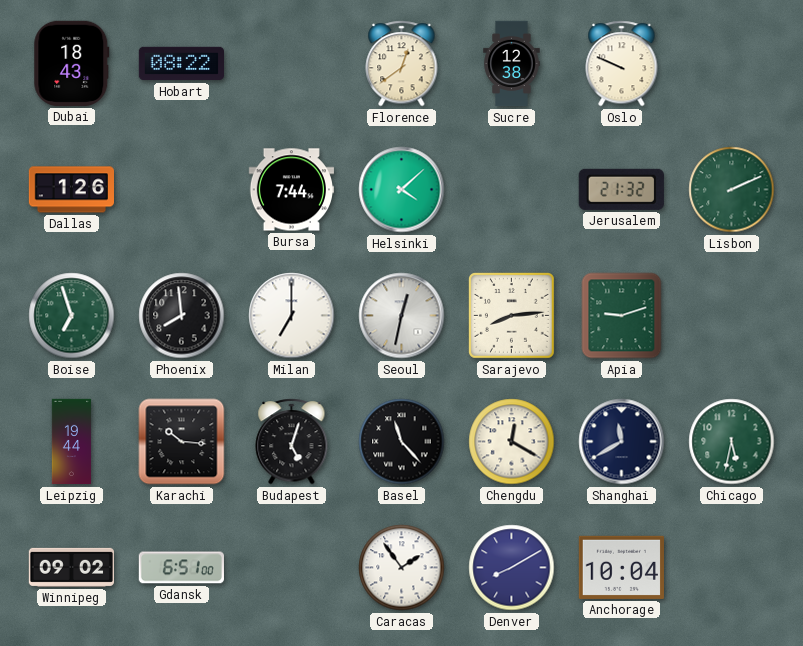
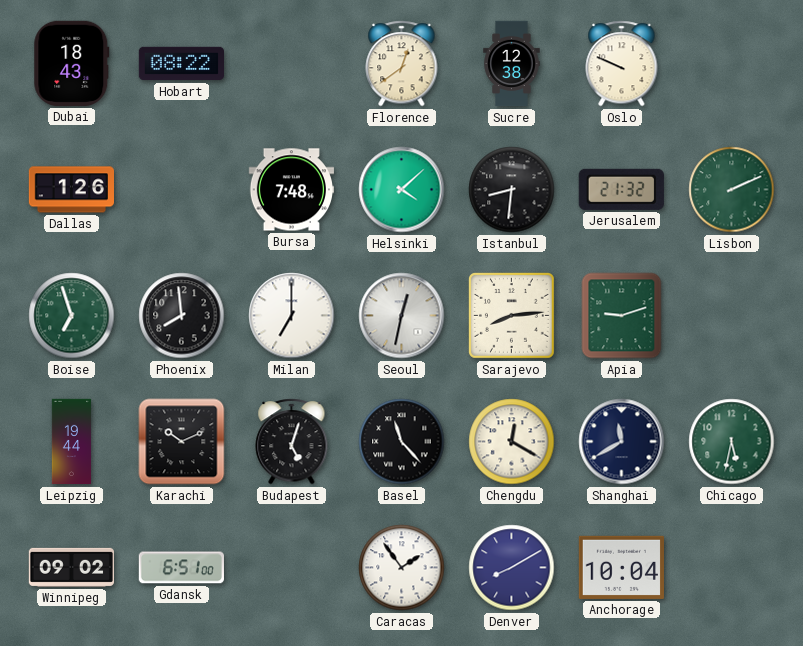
Bursa: 7:44 -> 7:48 (291, 190)
Istanbul: none -> 8:31 (512, 190)
Karachi: 10:16 -> 10:11 (182, 442)
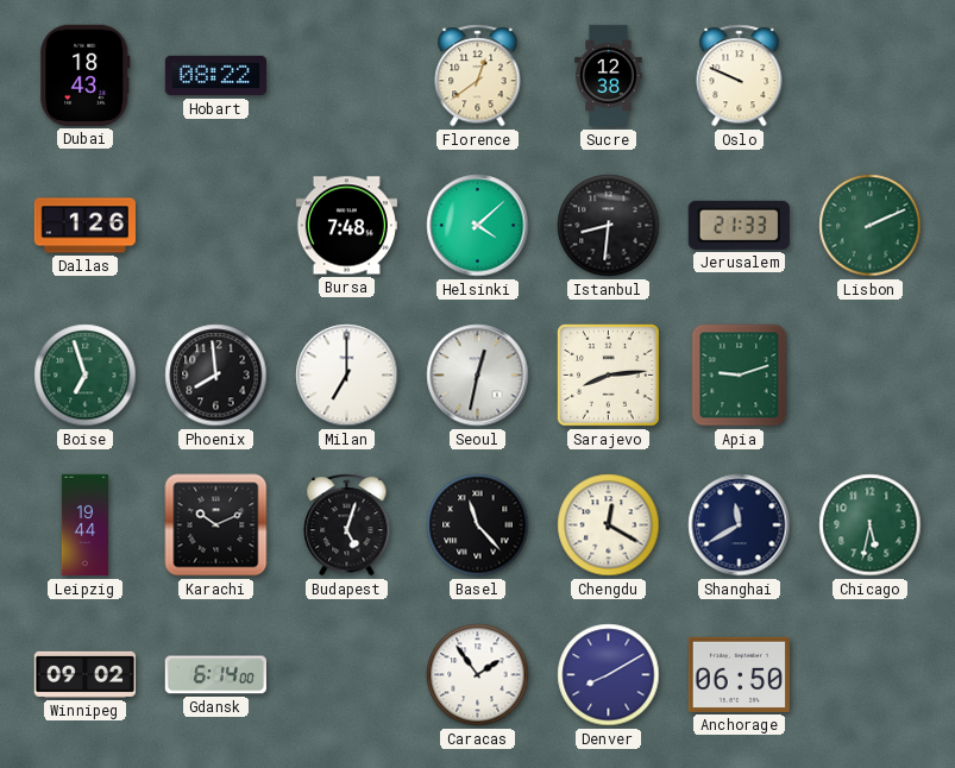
Jerusalem: 21:32 -> 21:33 (739, 225)
Gdansk: 6:51 -> 6:14 (215, 675)
Anchorage: 10:04 -> 06:50 (739, 674)
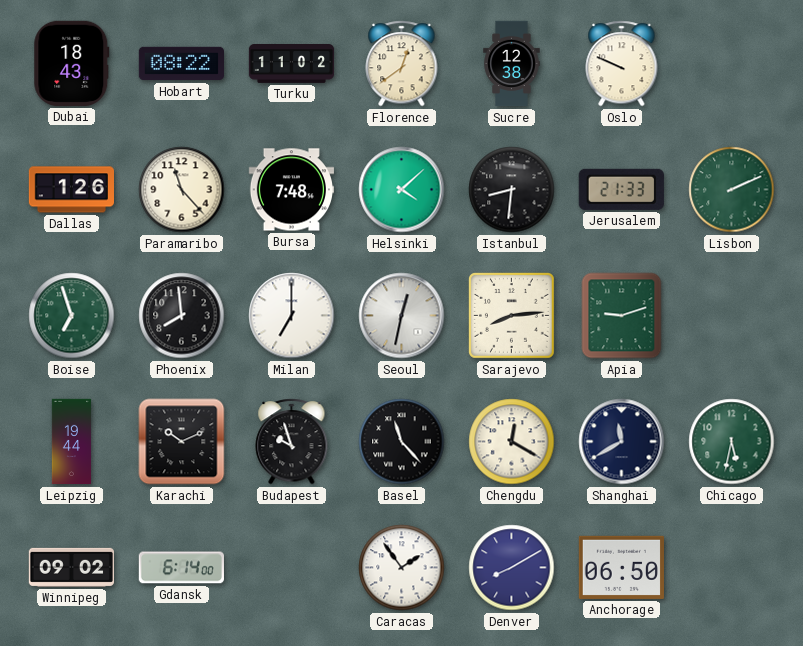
Turku: none -> 11:02 (292, 64)
Paramaribo: none -> 11:23 (182, 190)
Budapest: 5:03 -> 9:57 (292, 442)
